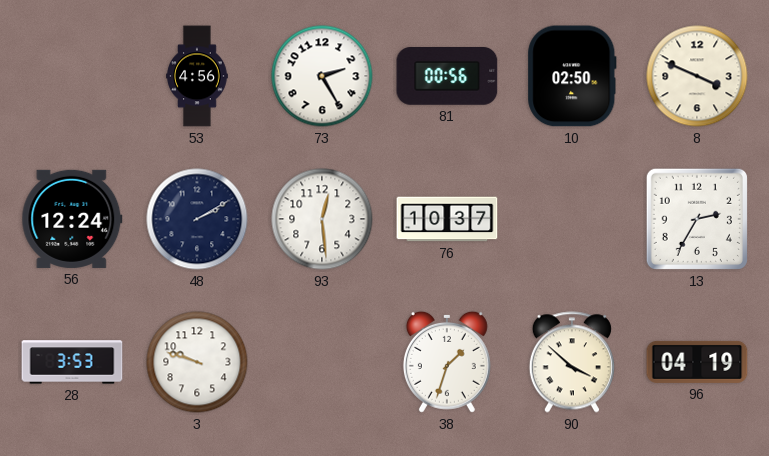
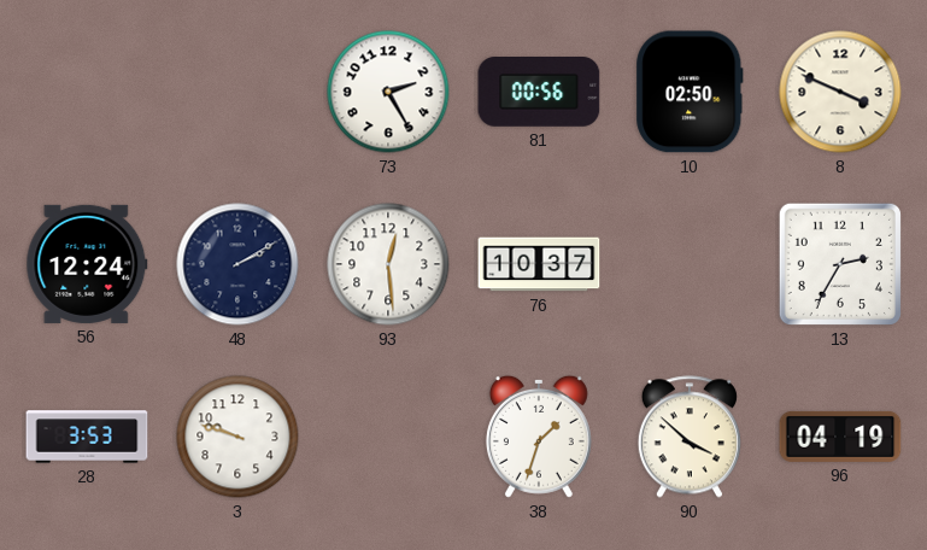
53: 4:56 -> none (197, 76)
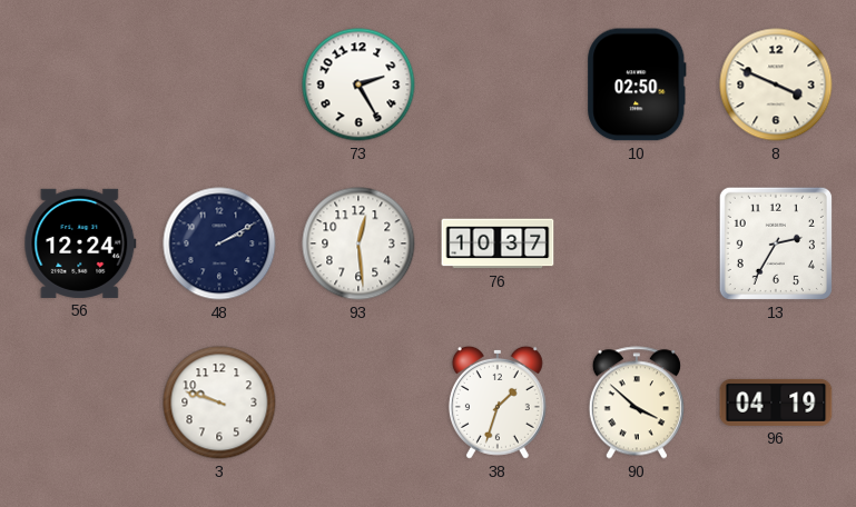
81: 00:56 -> none (539, 93)
28: 3:53 -> none (87, 437)
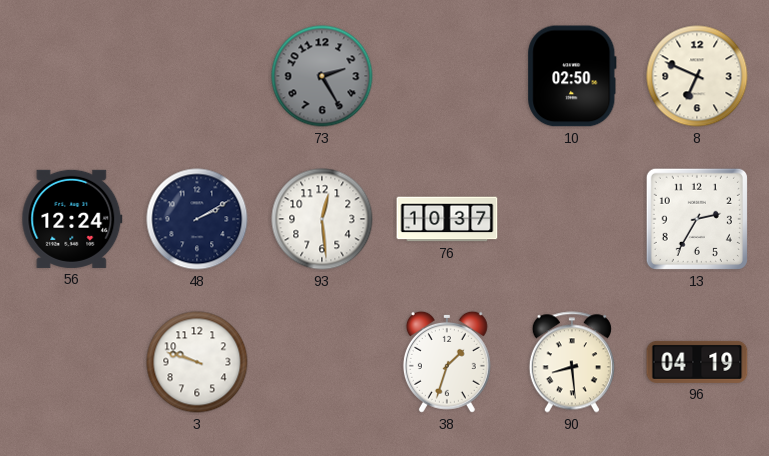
73 dial: white -> grey (322, 76)
8: 3:49 -> 6:49 (697, 76)
90: 3:52 -> 8:29 (572, 362)
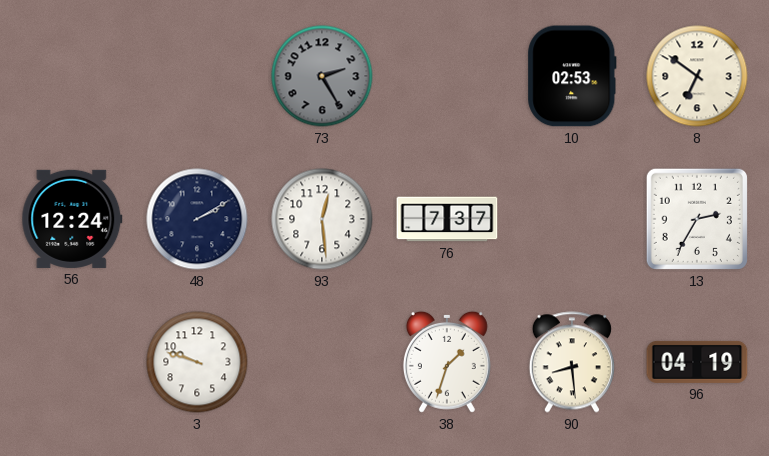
10: 02:50 -> 02:53 (572, 76)
8: 6:49 -> 6:51 (697, 76)
76: 10:37 -> 7:37 (447, 219)
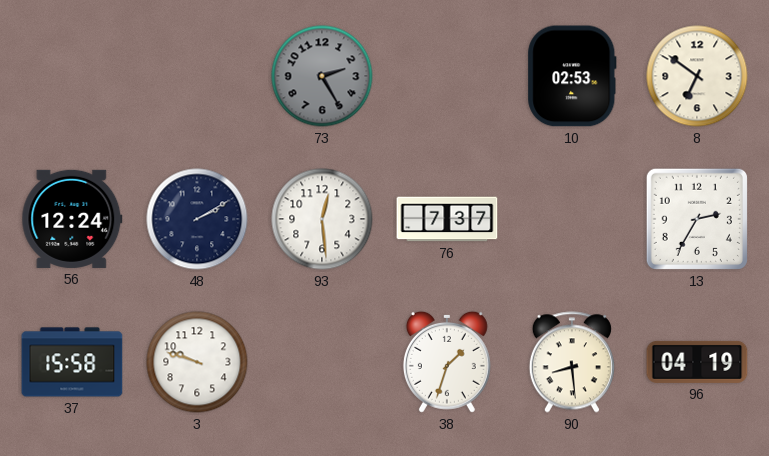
37: none -> 15:58 (72, 362)
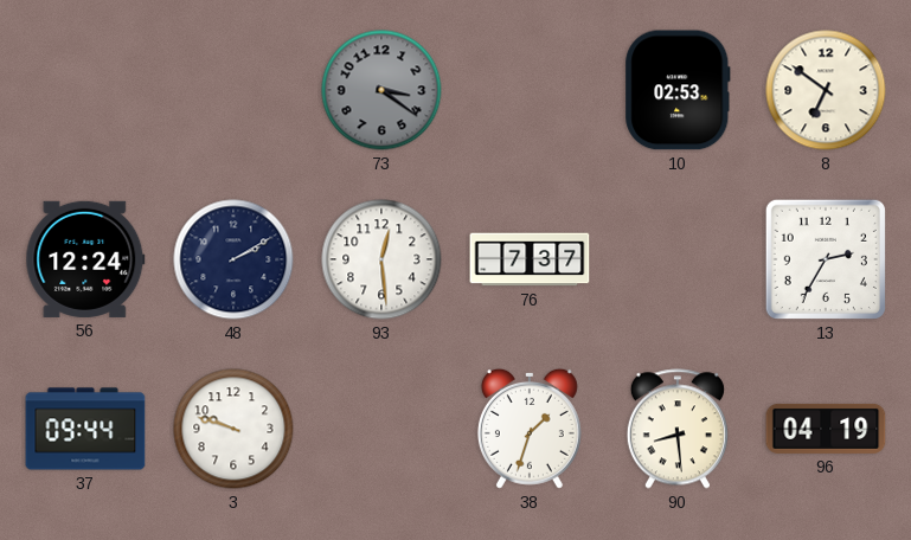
73: 2:25 -> 3:21 (381, 90)
37: 15:58 -> 09:44 (85, 429)
